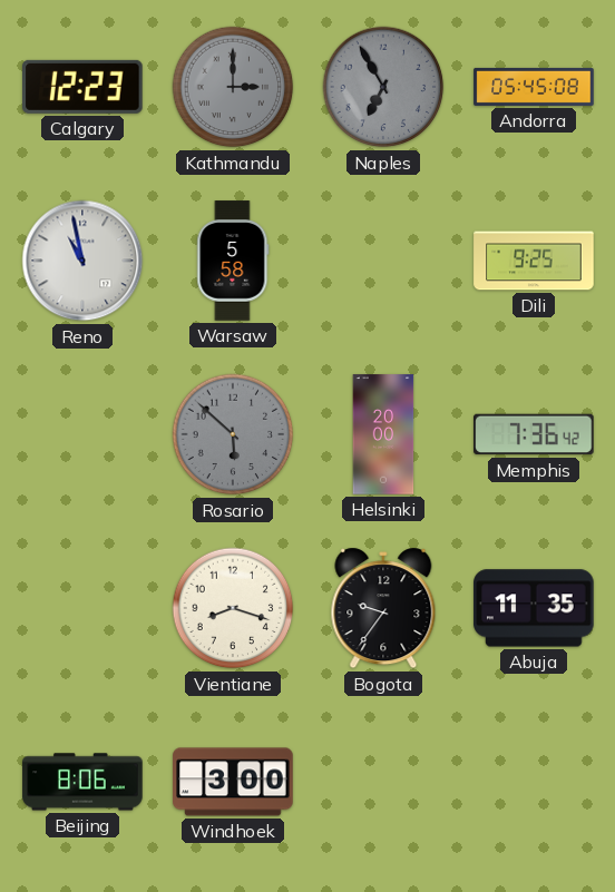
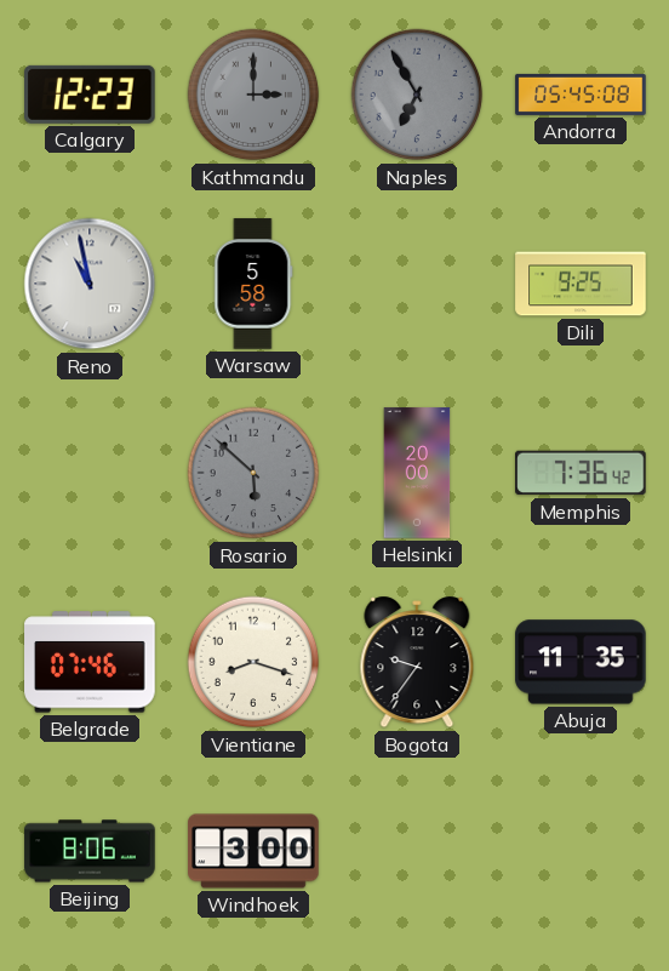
Belgrade: none -> 07:46 (90, 662)
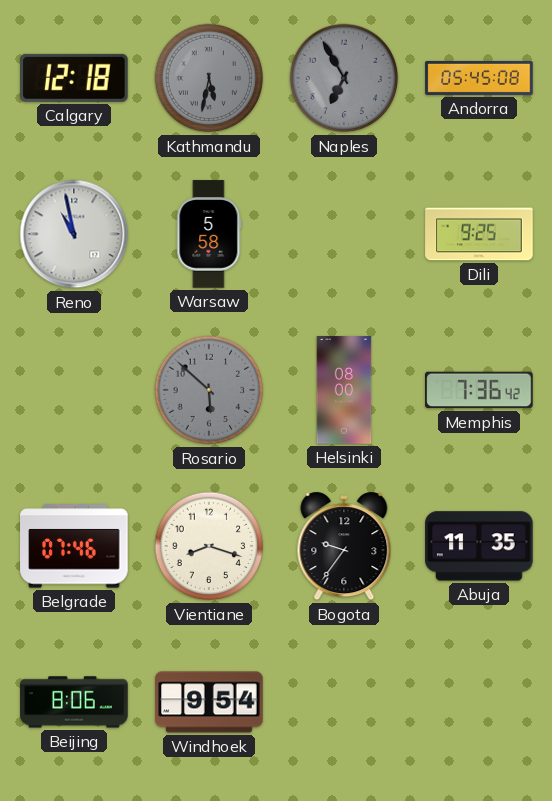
Calgary: 12:23 -> 12:18 (75, 78)
Kathmandu: 3:00 -> 5:32 (209, 78)
Helsinki: 20:00 -> 08:00 (344, 390)
Windhoek: 3:00 -> 9:54 (209, 702)
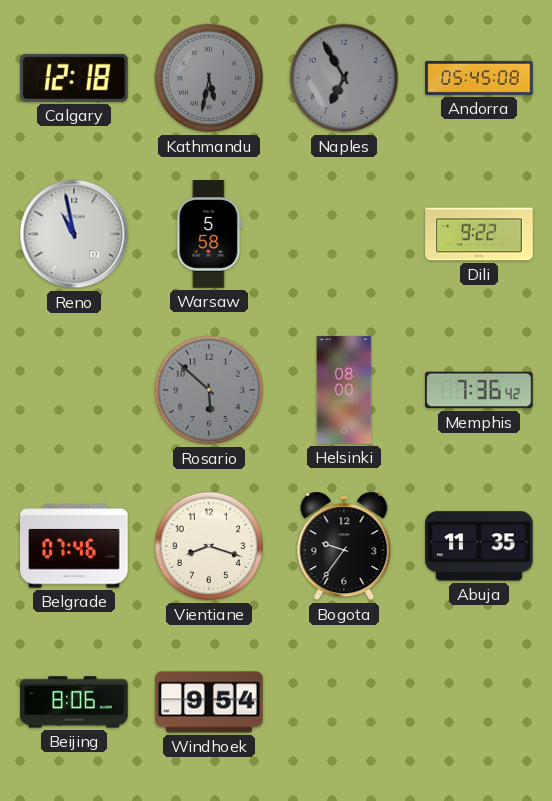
Dili: 9:25 -> 9:22 (479, 234)
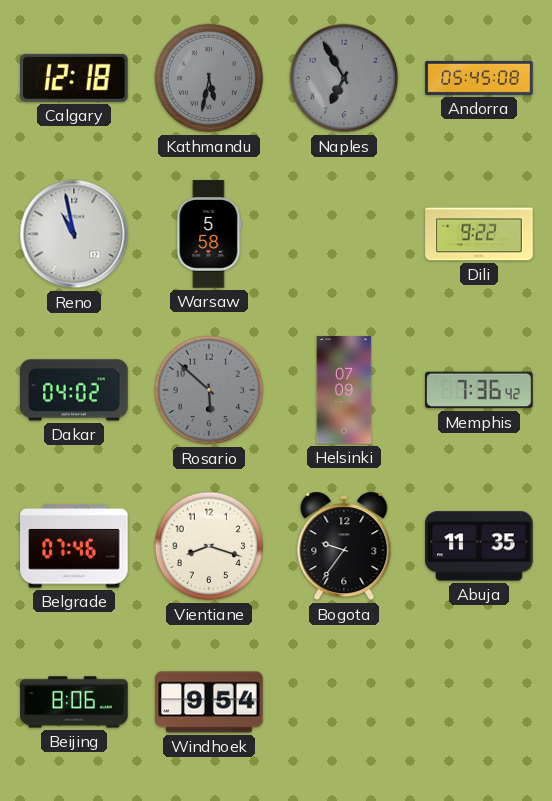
Dakar: none -> 04:02 (74, 390)
Helsinki: 08:00 -> 07:09 (344, 390)
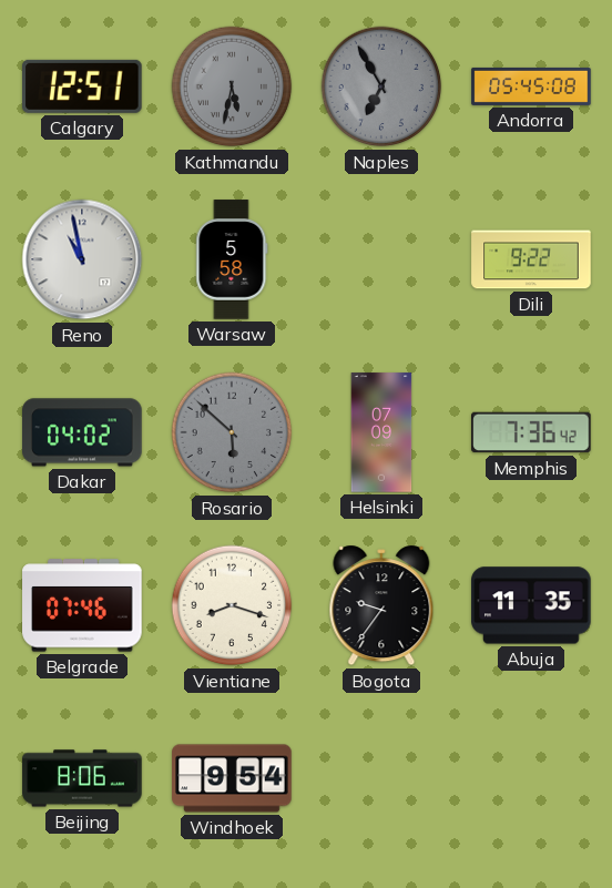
Calgary: 12:18 -> 12:51 (83, 86)
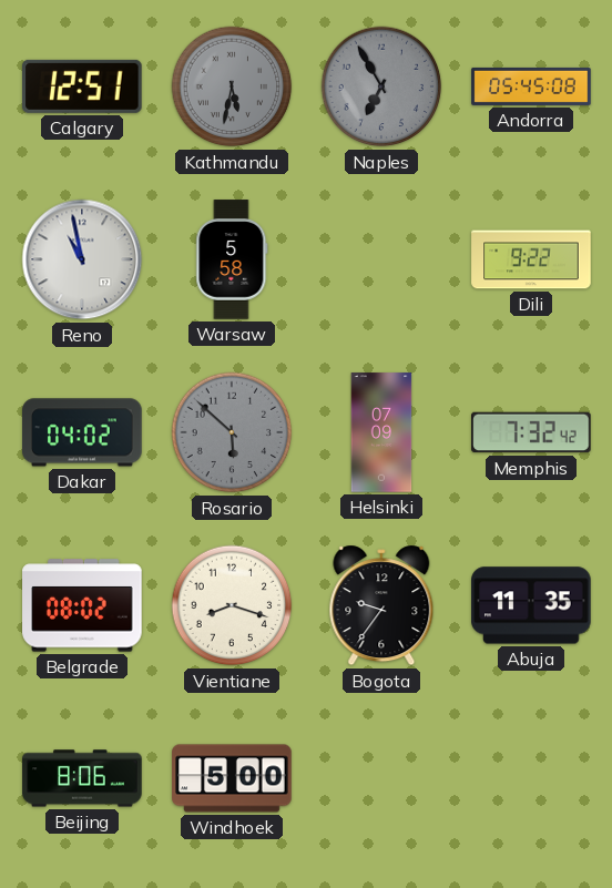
Memphis: 7:36 -> 7:32 (531, 432)
Belgrade: 07:46 -> 08:02 (82, 605)
Windhoek: 9:54 -> 5:00 (232, 778)
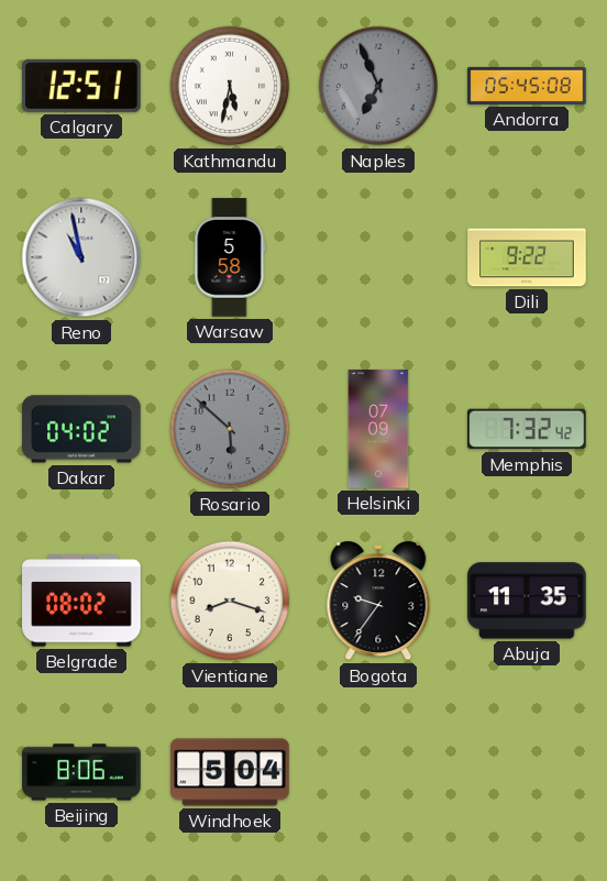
Kathmandu dial: grey -> white (230, 86)
Naples: 6:55 -> 6:56 (378, 86)
Windhoek: 5:00 -> 5:04 (230, 772)
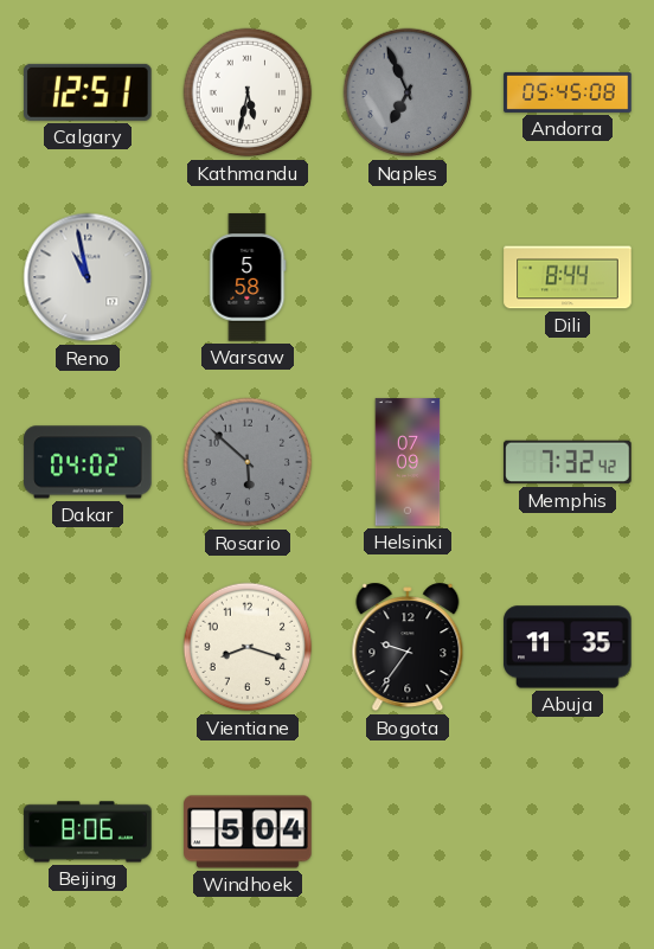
Dili: 9:22 -> 8:44 (568, 277)
Belgrade: 08:02 -> none (81, 601)
